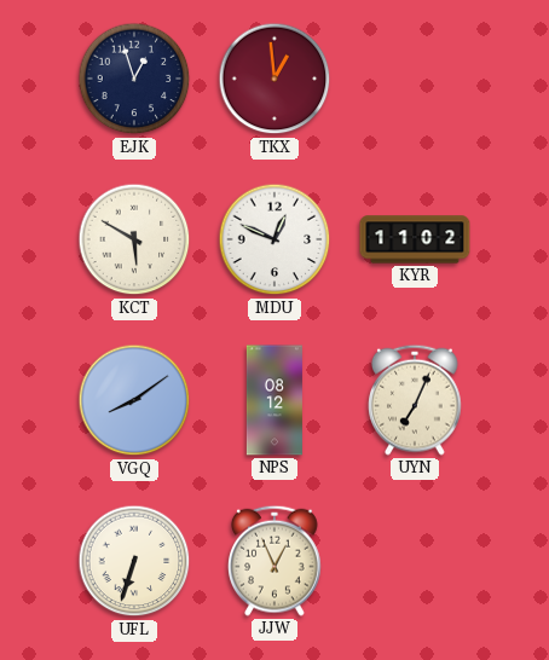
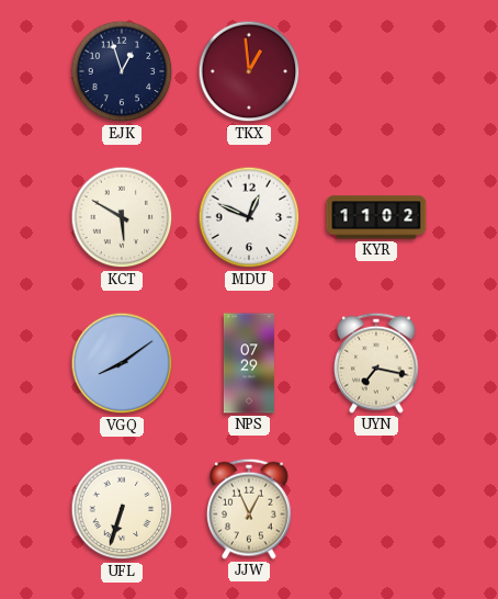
NPS: 08:12 -> 07:29 (249, 363)
UYN: 7:04 -> 7:17 (377, 363)
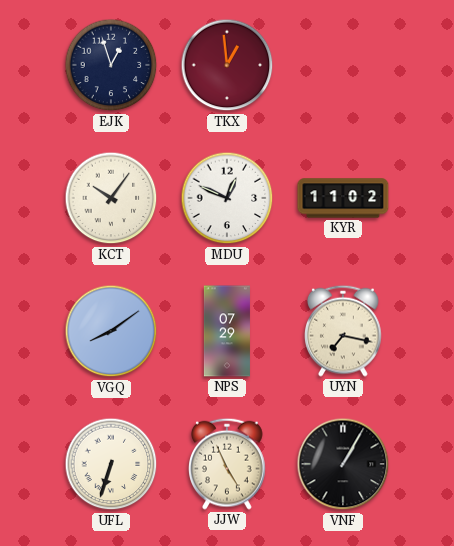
KCT: 5:50 -> 10:06 (111, 198)
JJW: 12:56 -> 4:56 (228, 464)
VNF: none -> 1:05 (343, 464)
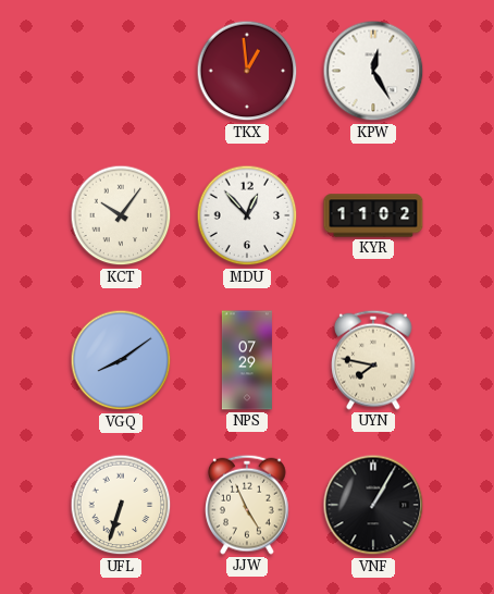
EJK: 12:57 -> none (111, 65)
KPW: none -> 12:25 (373, 71)
MDU: 12:49 -> 12:53 (247, 215)
UYN: 7:17 -> 7:47 (374, 360)
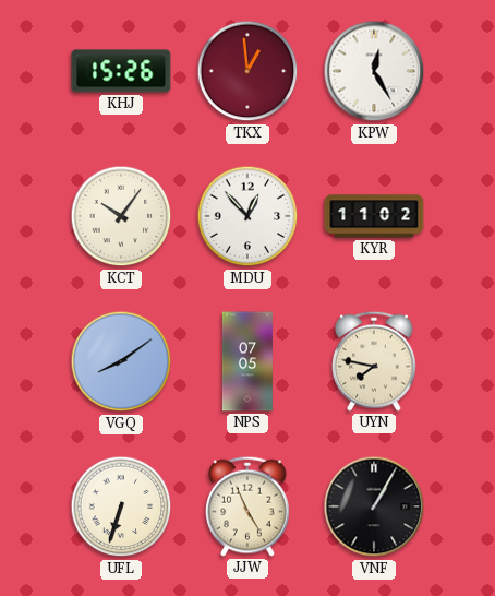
KHJ: none -> 15:26 (121, 71)
NPS: 07:29 -> 07:05 (247, 361)
